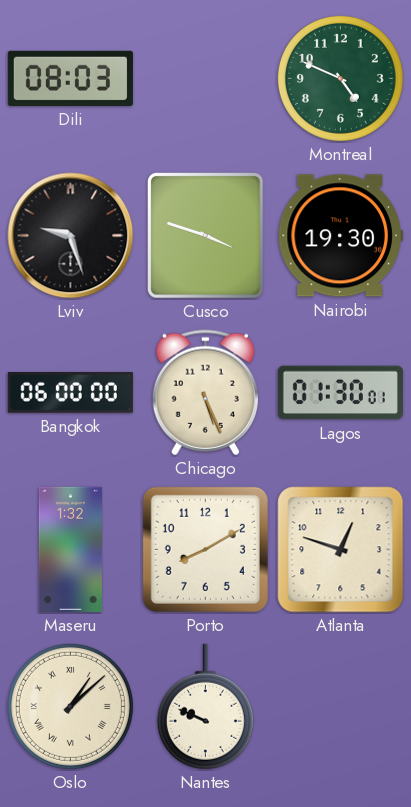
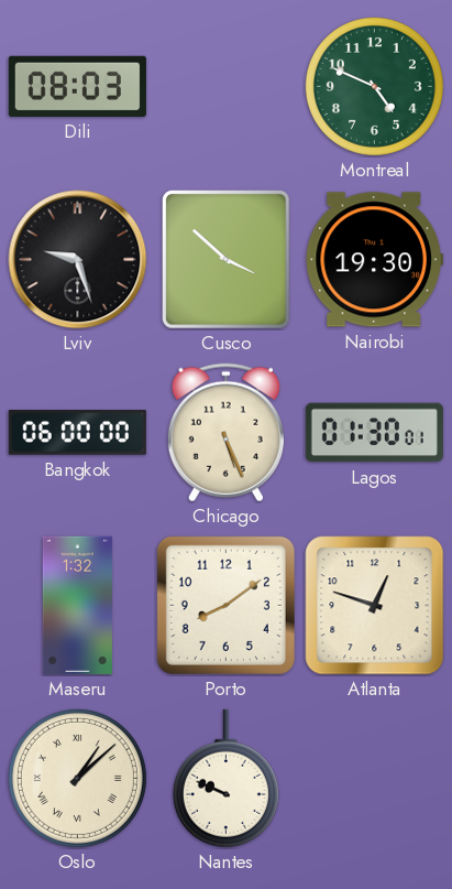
Cusco: 3:48 -> 3:52 (227, 260)
Porto: 8:10 -> 8:09 (225, 605)
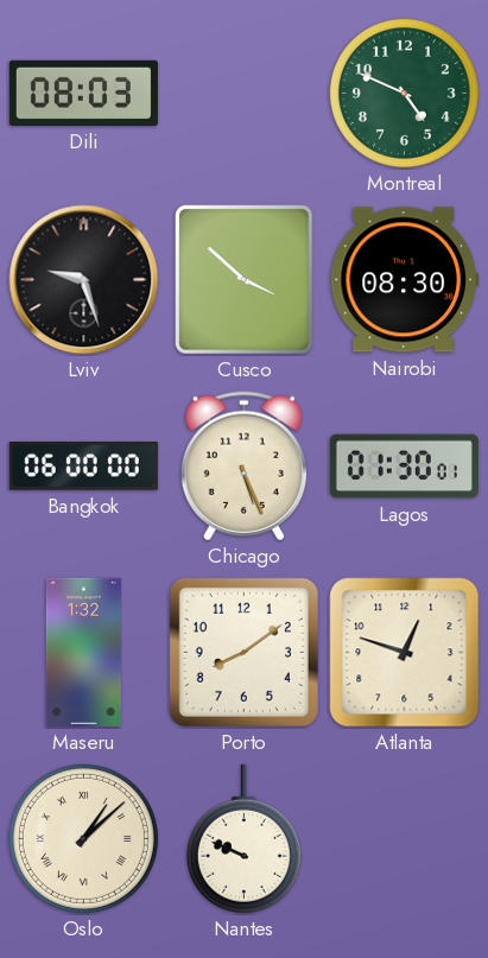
Nairobi: 19:30 -> 08:30 (404, 280)
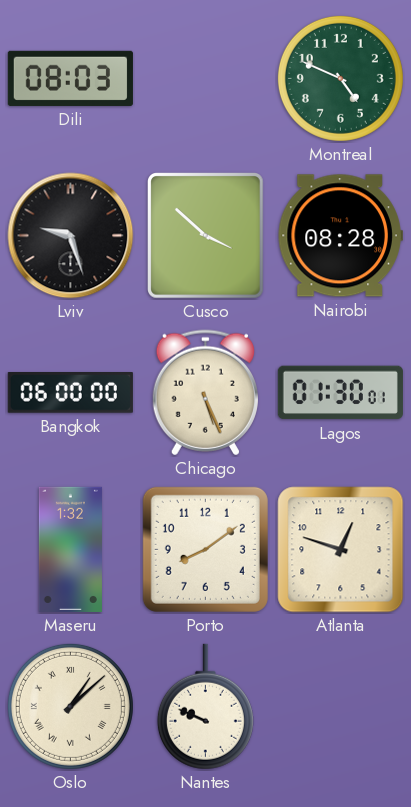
Nairobi: 08:30 -> 08:28 (340, 236)
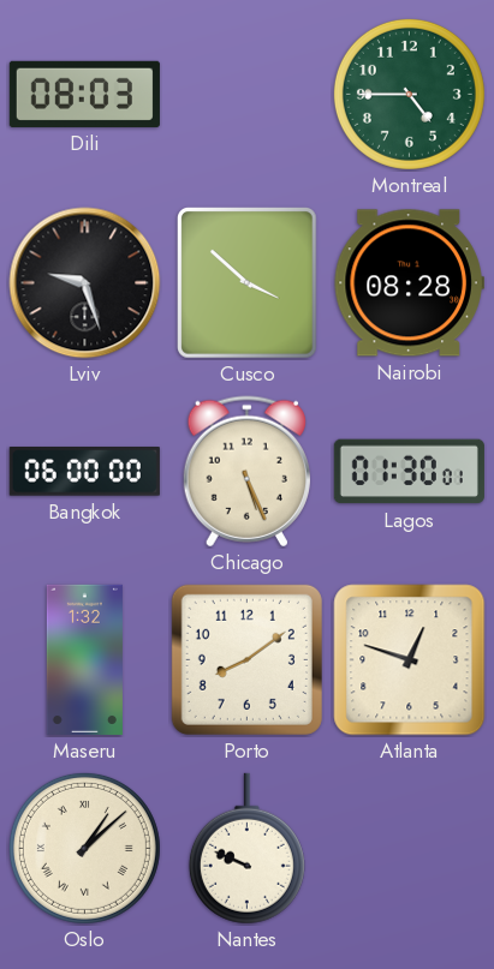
Montreal: 4:49 -> 4:45 (409, 94)
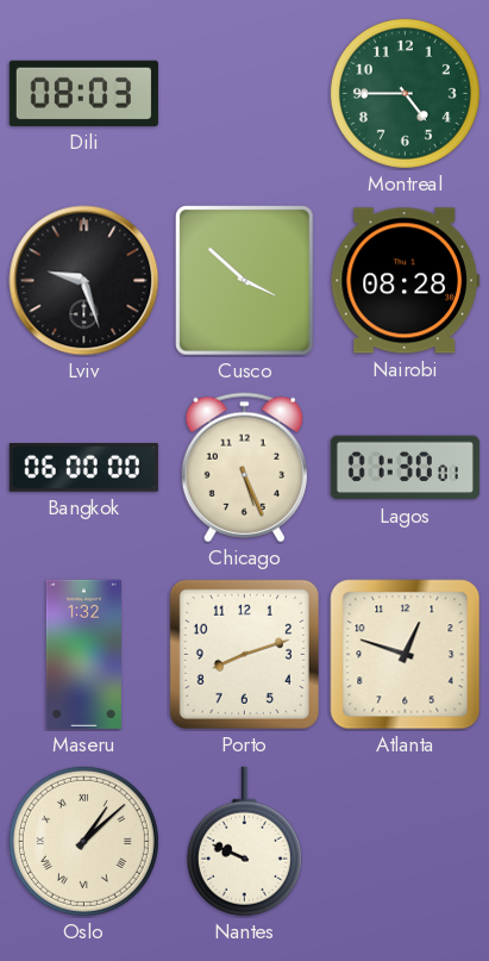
Porto: 8:09 -> 8:12 (244, 654)
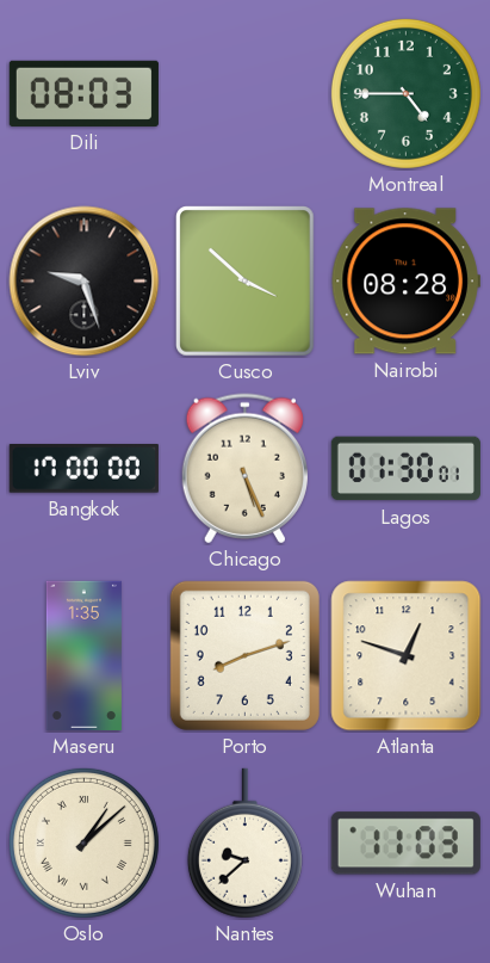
Bangkok: 06:00 -> 17:00 (83, 469)
Maseru: 1:32 -> 1:35 (83, 655)
Nantes: 9:49 -> 9:38 (244, 844)
Wuhan: none -> 11:03 (405, 844)
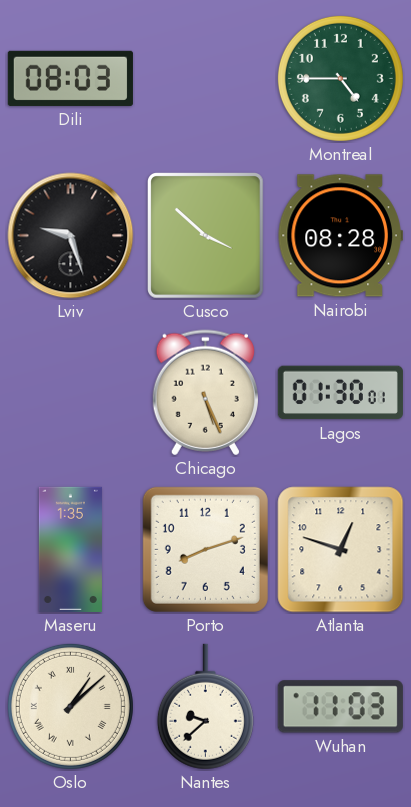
Bangkok: 17:00 -> none (83, 469)
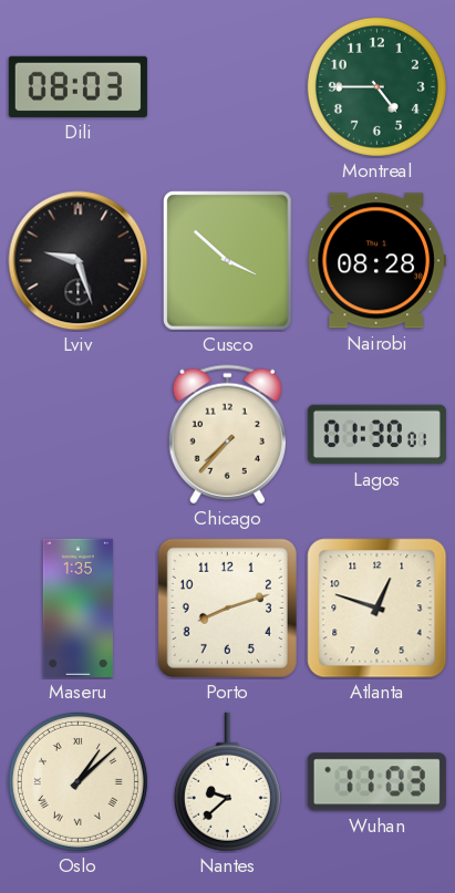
Chicago: 5:26 -> 7:37 (227, 435)
